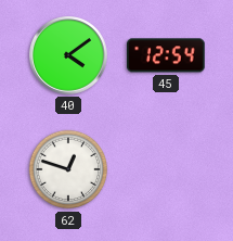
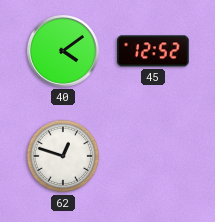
45: 12:54 -> 12:52 (154, 51)
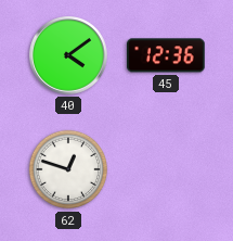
45: 12:52 -> 12:36 (167, 55)
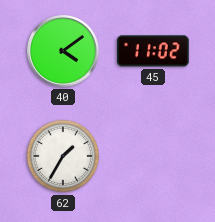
45: 12:36 -> 11:02 (154, 51)
62: 12:48 -> 1:35 (63, 156)
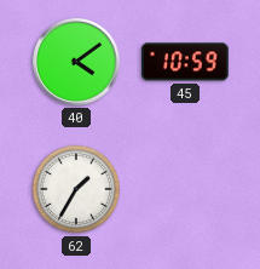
45: 11:02 -> 10:59 (186, 62)
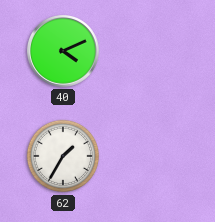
40: 4:09 -> 4:11 (64, 52)
45: 10:59 -> none (186, 62)
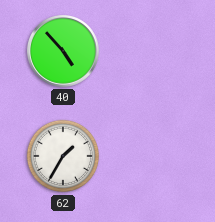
40: 4:11 -> 4:53 (64, 52)
